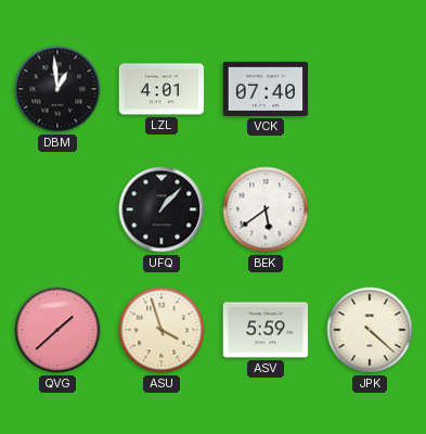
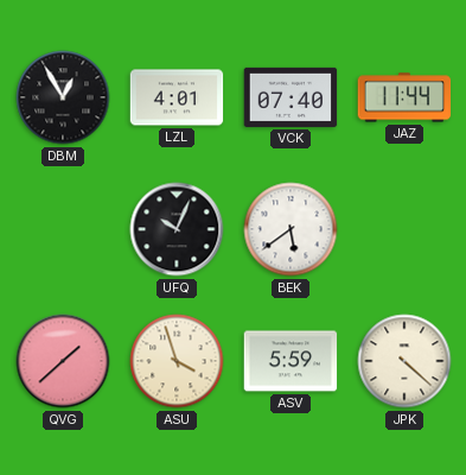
DBM: 12:59 -> 12:55 (63, 97)
JAZ: none -> 11:44 (404, 97)
UFQ: 1:07 -> 10:04 (177, 229)
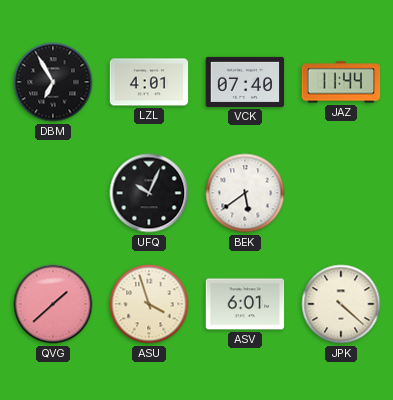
DBM: 12:55 -> 6:55 (53, 82)
ASV: 5:59 -> 6:01 (245, 304)
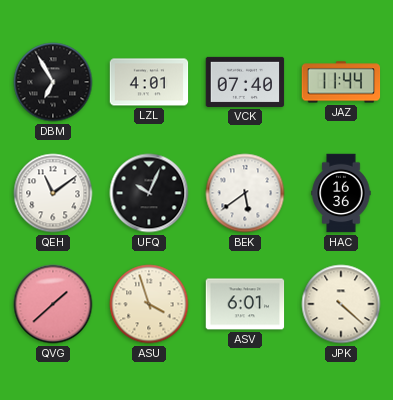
QEH: none -> 11:09 (53, 193)
HAC: none -> 16:36 (341, 193)
